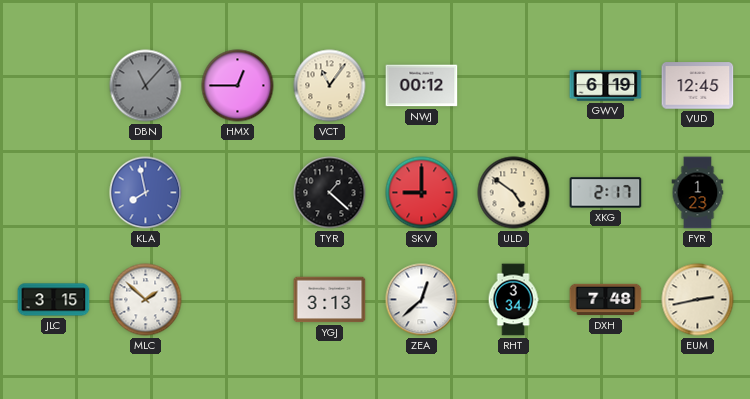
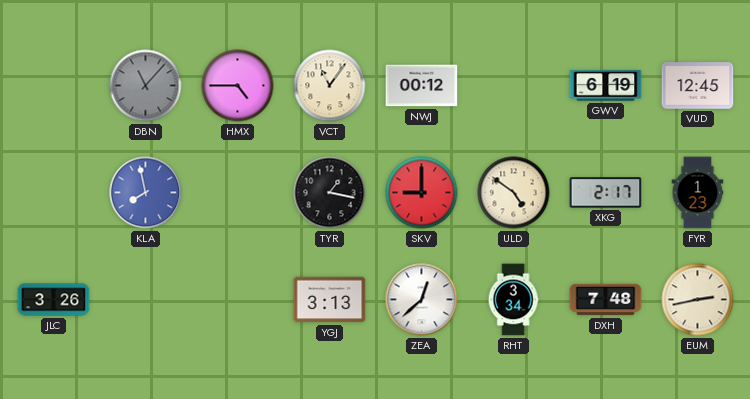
HMX: 12:45 -> 4:45 (238, 86)
TYR: 1:22 -> 1:17 (330, 193)
JLC: 3:15 -> 3:26 (54, 300)
MLC: 1:52 -> none (146, 300)
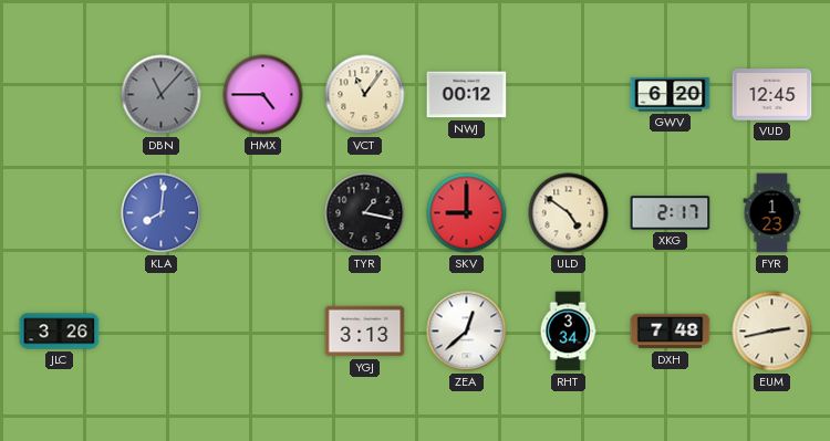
GWV: 6:19 -> 6:20 (671, 95)
KLA: 7:58 -> 8:01 (162, 213)
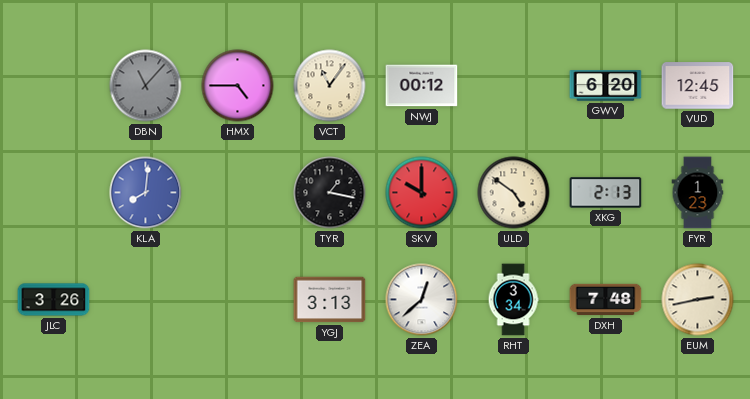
SKV: 9:00 -> 10:00 (422, 193)
XKG: 2:17 -> 2:13 (606, 193)
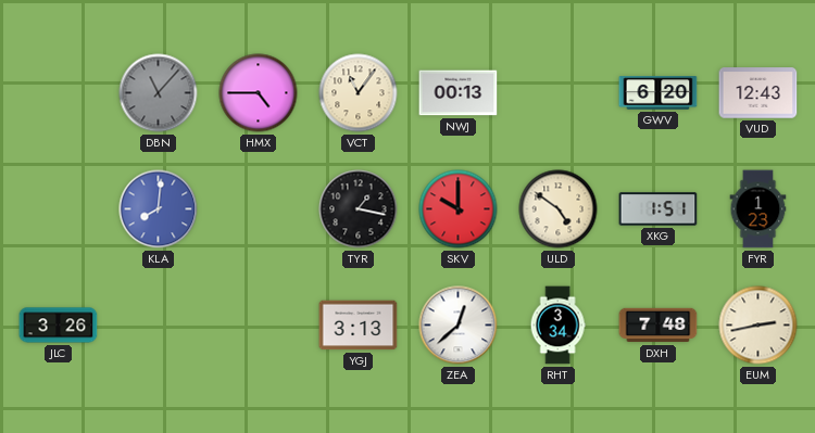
NWJ: 00:12 -> 00:13 (459, 93)
VUD: 12:45 -> 12:43 (758, 93)
XKG: 2:13 -> 1:51 (659, 209)
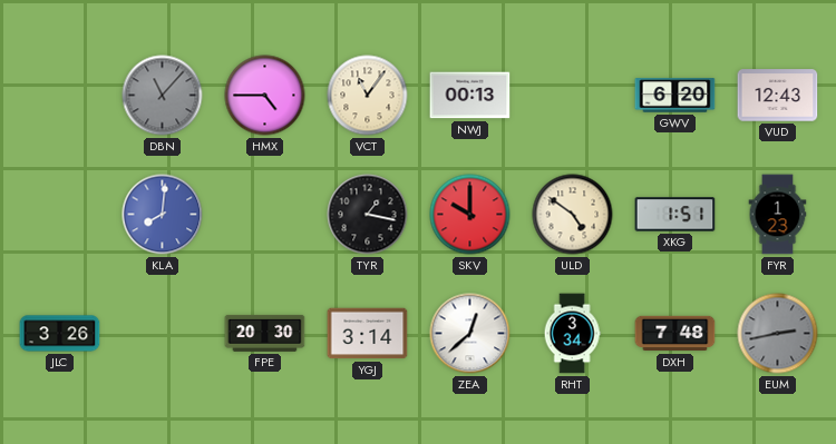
FPE: none -> 20:30 (265, 333)
YGJ: 3:13 -> 3:14 (368, 334)
EUM dial: cream -> grey (778, 334)
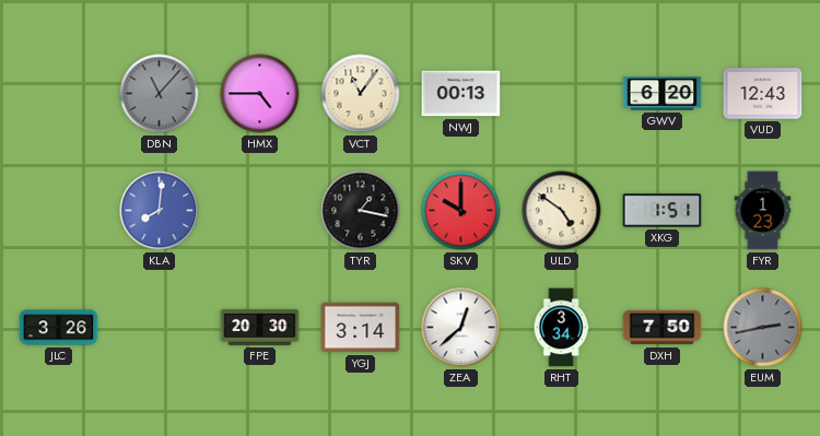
DXH: 7:48 -> 7:50 (663, 328)
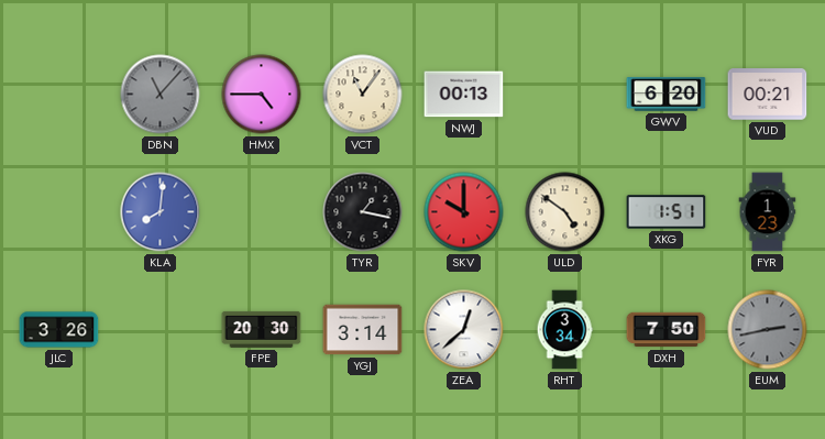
VUD: 12:43 -> 00:21 (768, 95)
